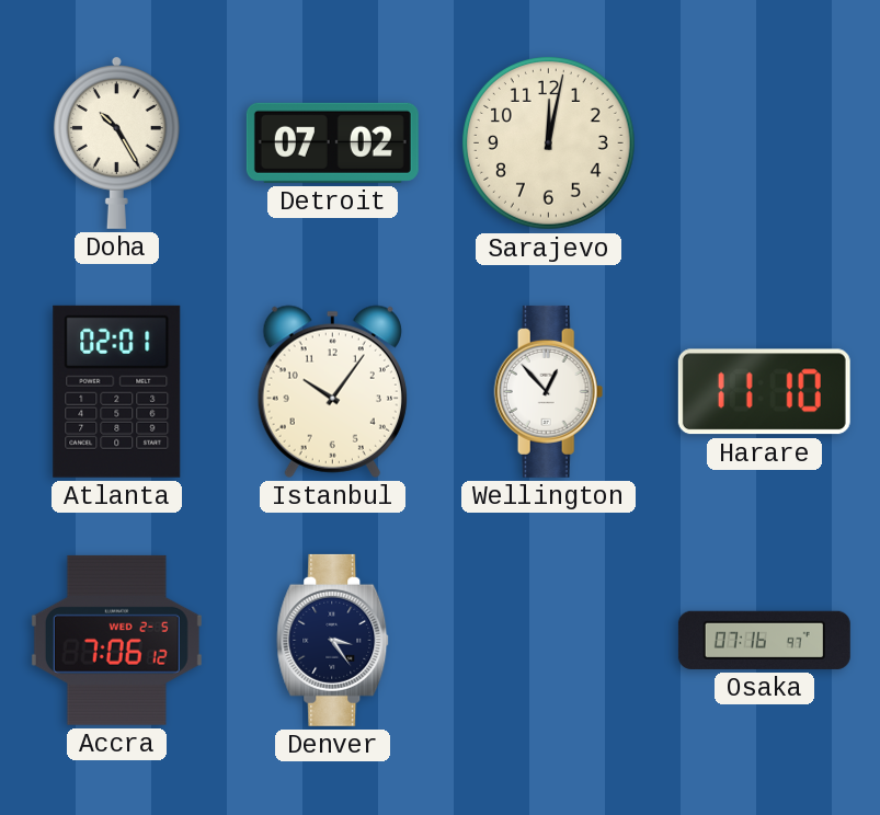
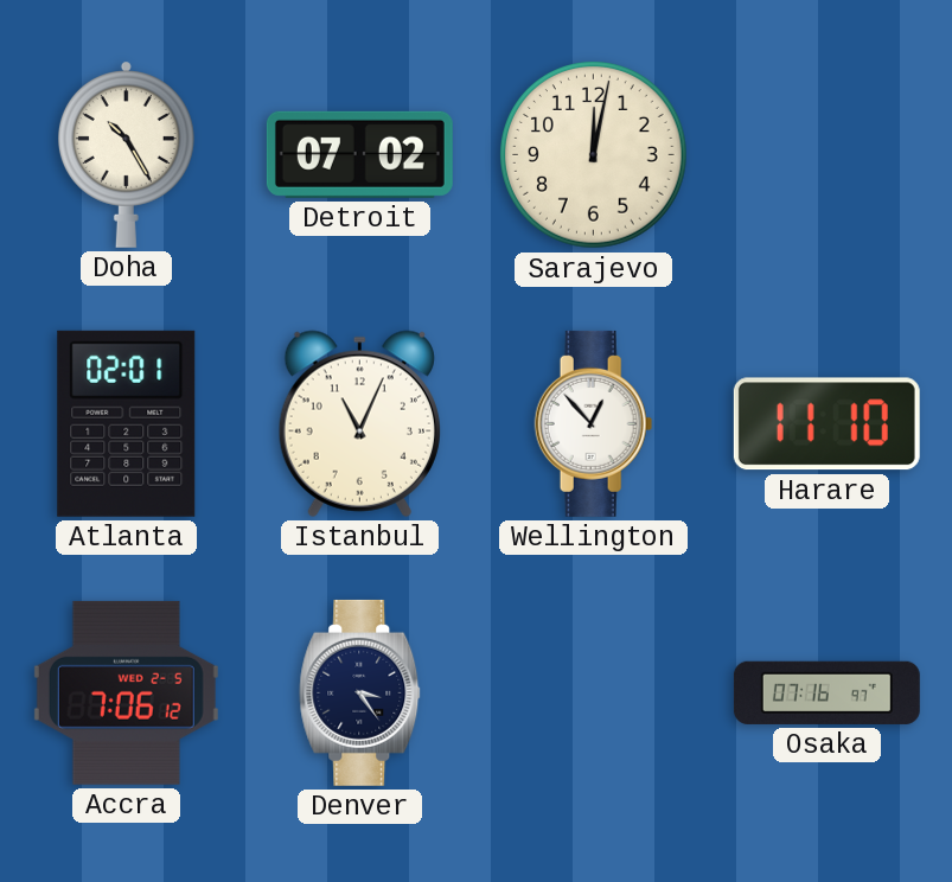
Istanbul: 10:06 -> 11:04 (359, 423)
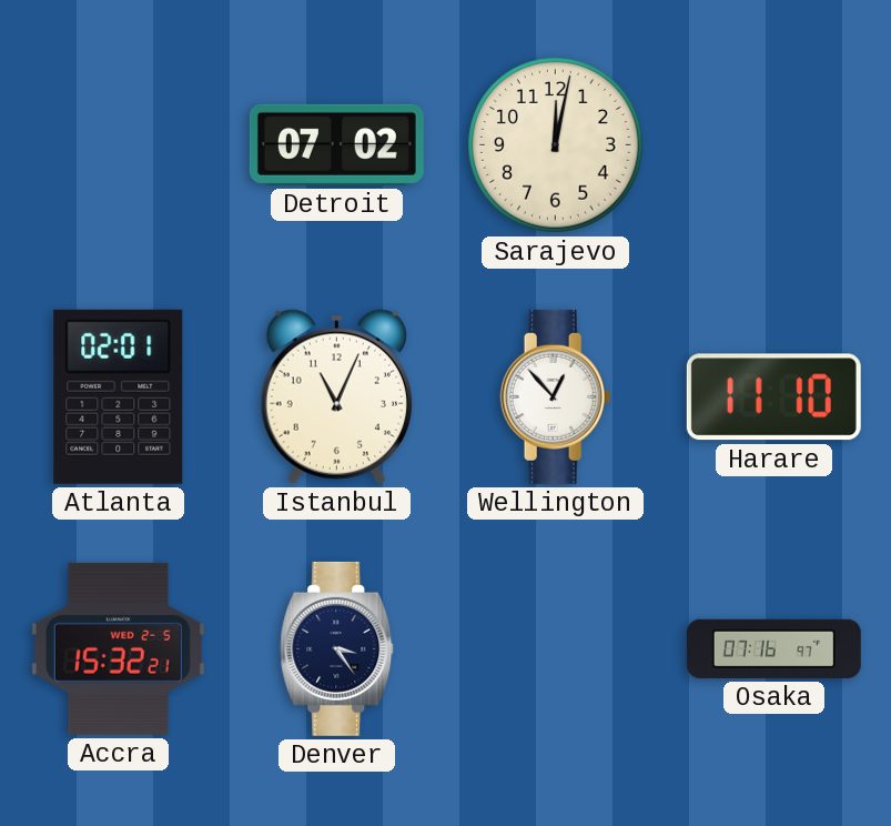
Doha: 10:25 -> none (126, 154)
Accra: 7:06 -> 15:32 (118, 648)
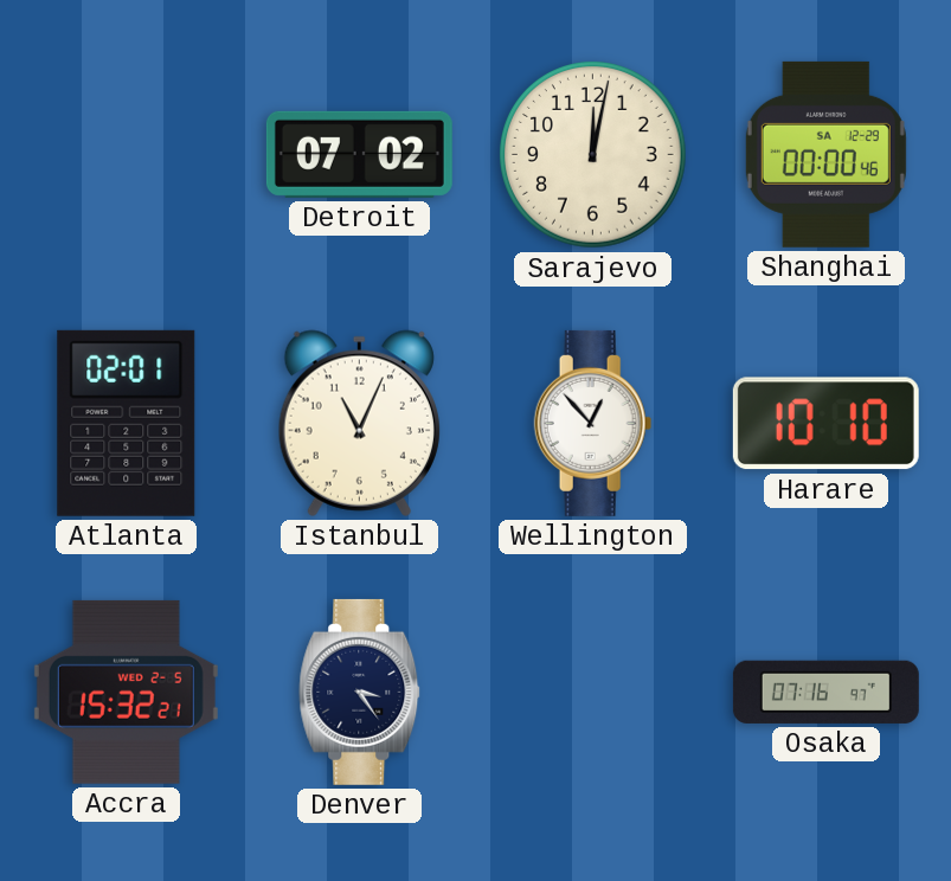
Shanghai: none -> 00:00 (825, 154)
Harare: 11:10 -> 10:10 (825, 424)
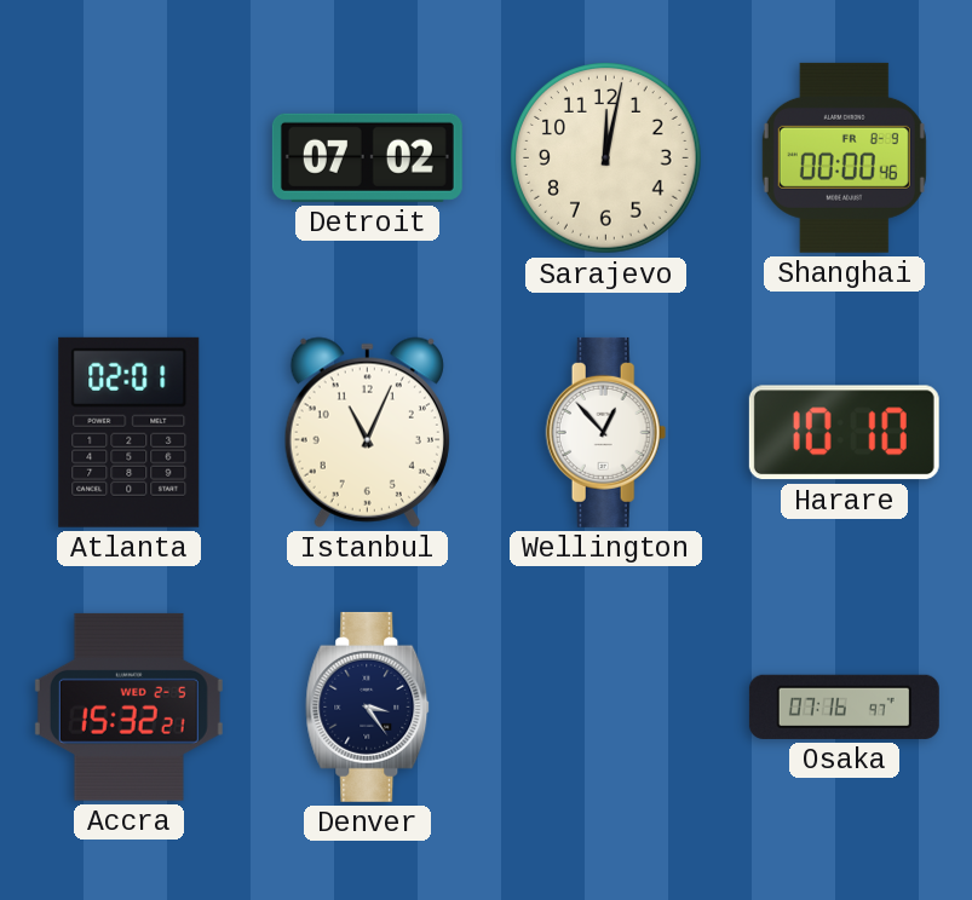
Shanghai date: SA 12-29 -> FR 8-9 (844, 157)
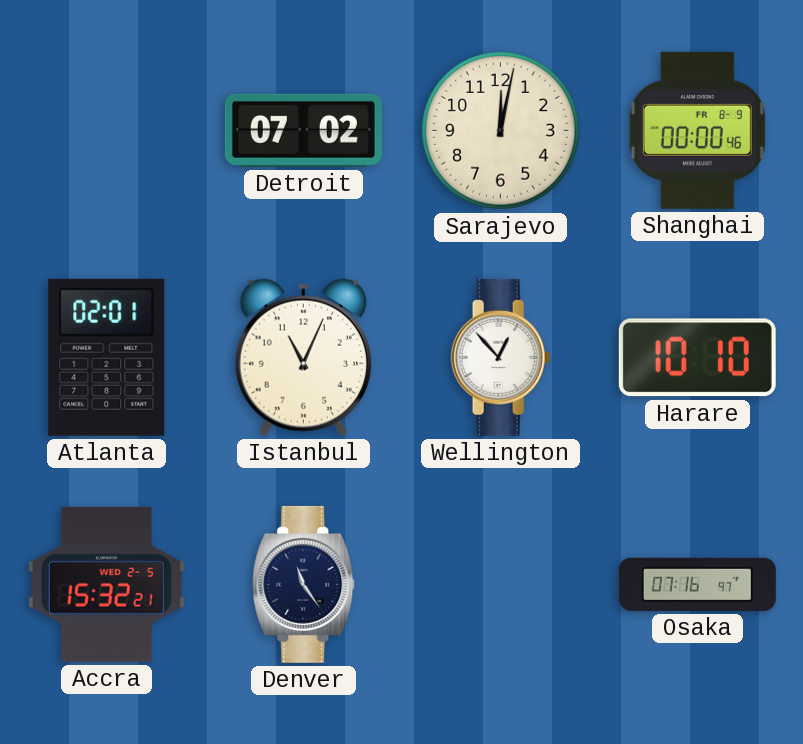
Denver: 3:24 -> 11:24 (304, 584)
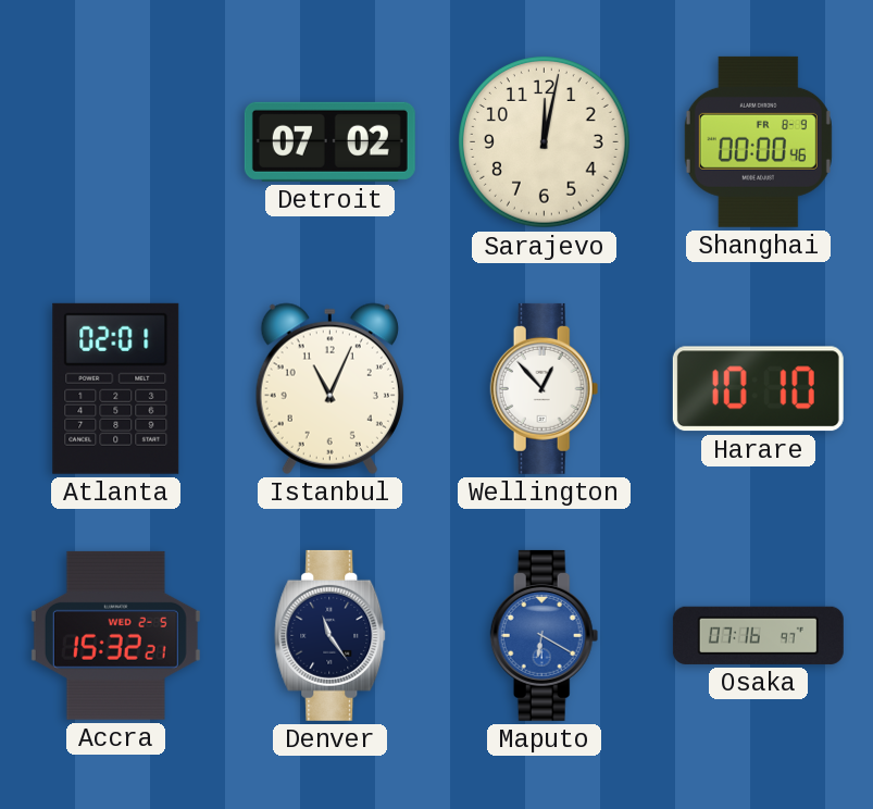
Maputo: none -> 6:20 (545, 635)
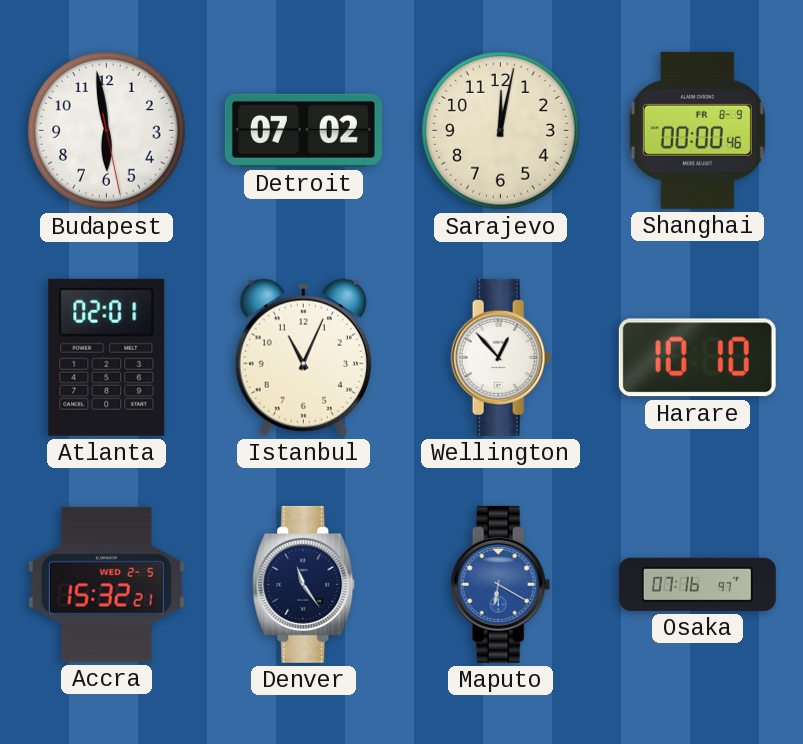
Budapest: none -> 5:58 (107, 131)
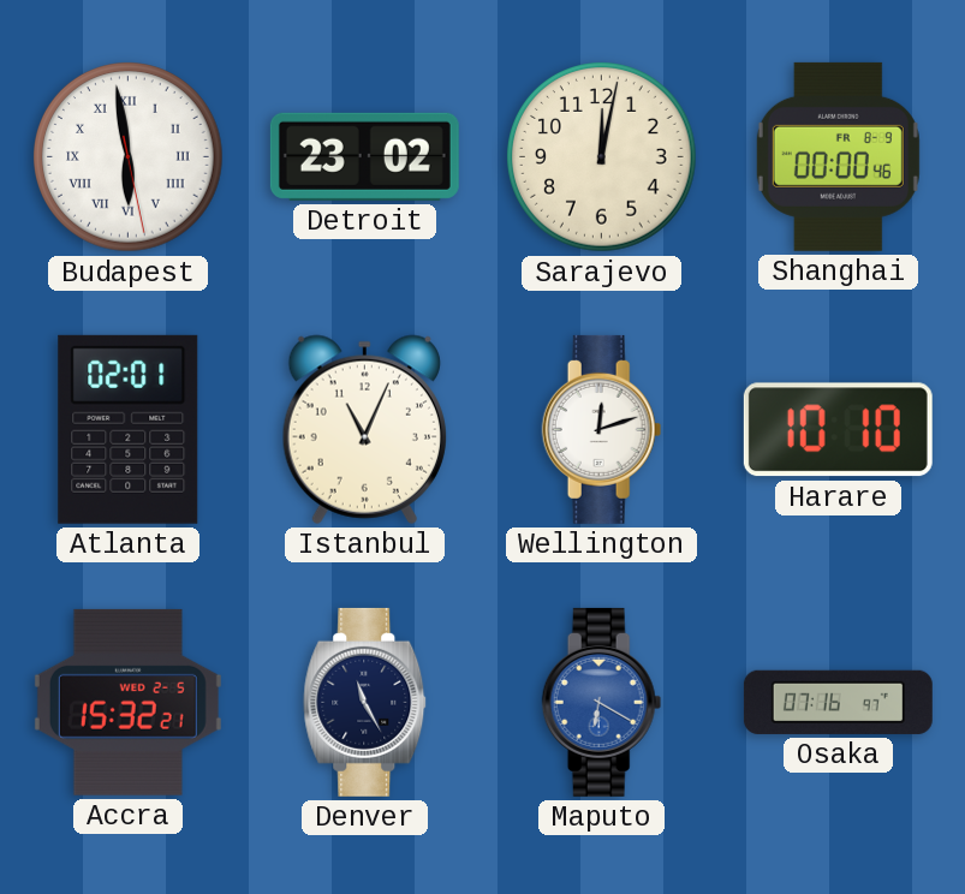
Budapest numerals: Arabic -> Roman (129, 157)
Detroit: 07:02 -> 23:02 (364, 156)
Wellington: 12:53 -> 12:12 (602, 429)
Denver: 11:24 -> 11:25 (365, 702)
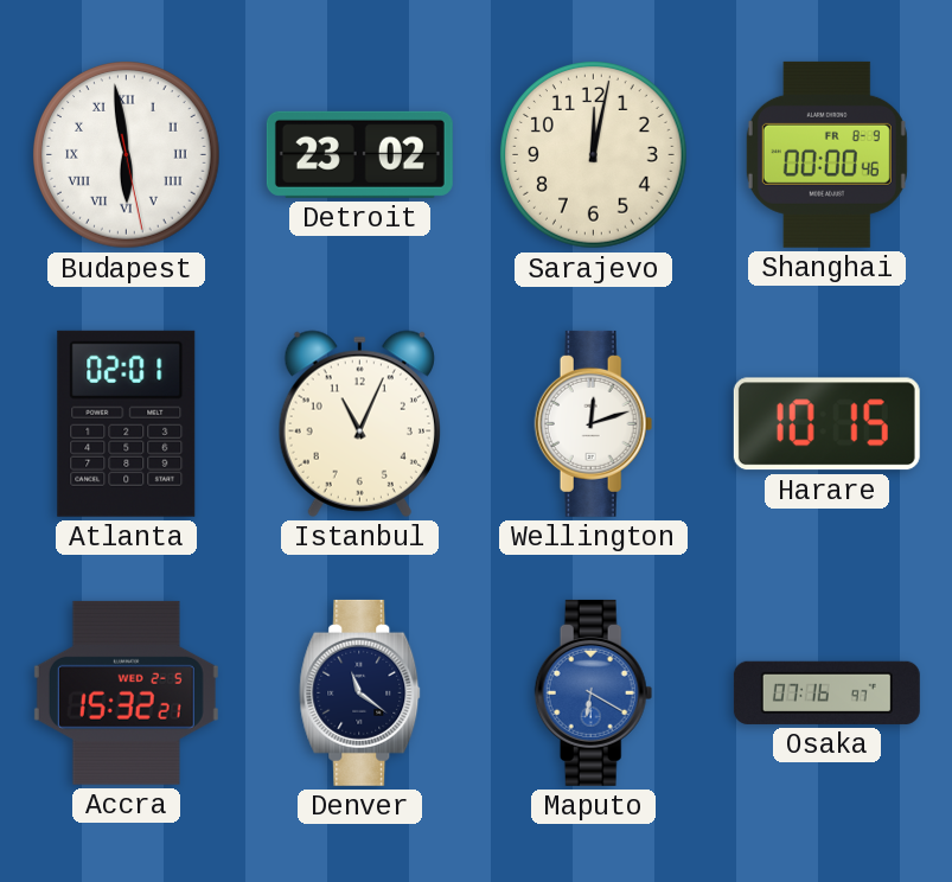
Harare: 10:10 -> 10:15 (826, 424)
Denver: 11:25 -> 11:21 (360, 692)
